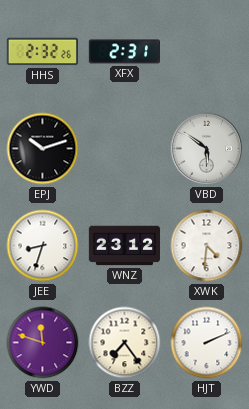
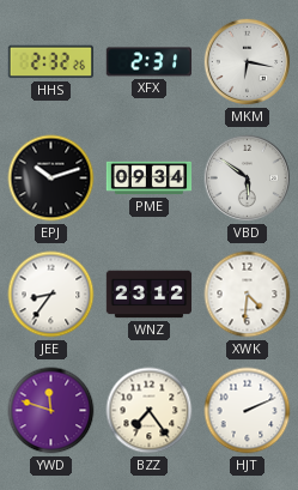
MKM: none -> 6:17 (248, 62)
PME: none -> 09:34 (150, 179)
JEE: 8:33 -> 8:36 (51, 295)
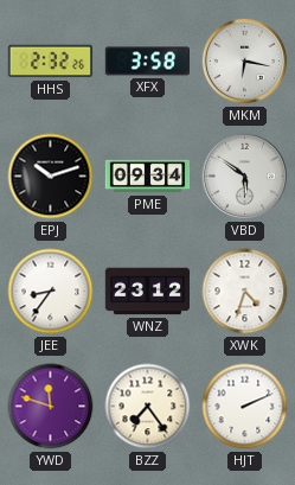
XFX: 2:31 -> 3:58 (147, 62)
XWK: 4:31 -> 4:33 (245, 292)
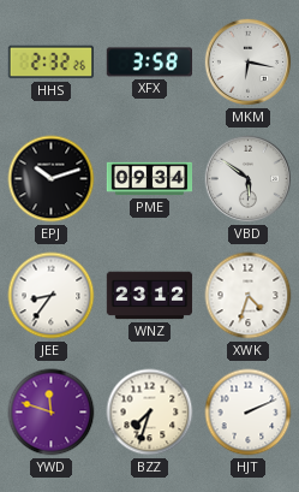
BZZ: 7:24 -> 7:33 (150, 413)
